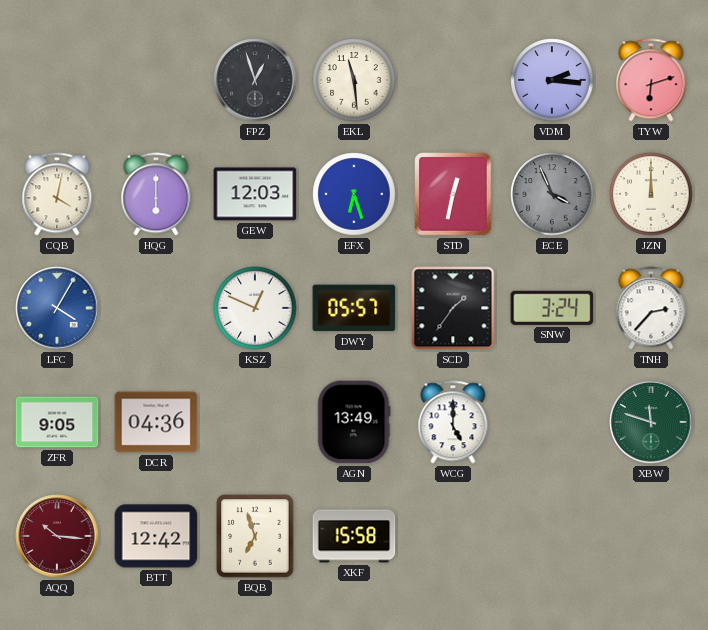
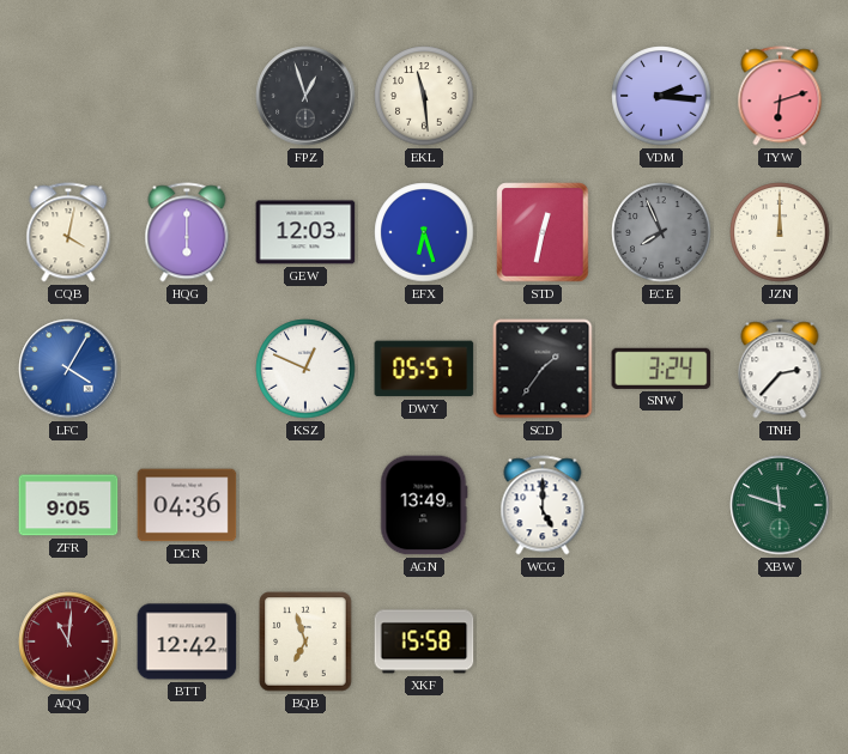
ECE: 3:56 -> 7:56 (661, 232)
AQQ: 10:16 -> 11:01 (68, 641)
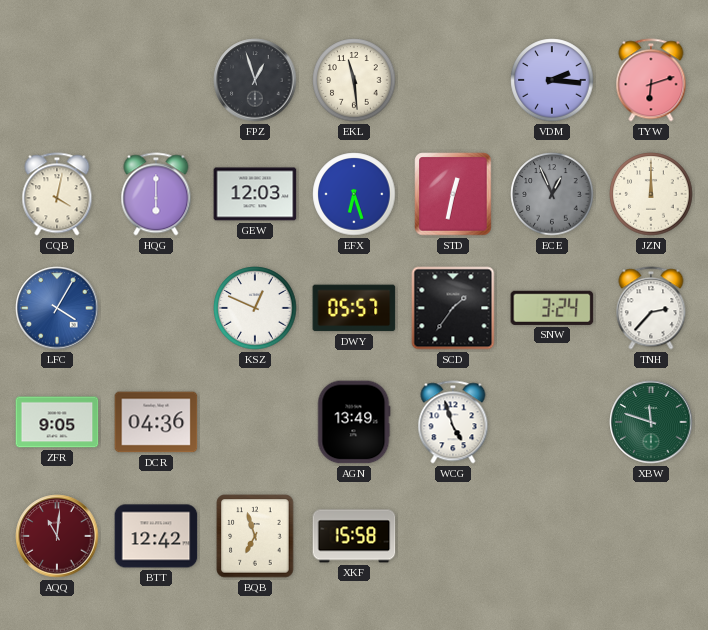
ECE: 7:56 -> 12:56 (552, 194)
WCG: 5:00 -> 4:57 (453, 422)
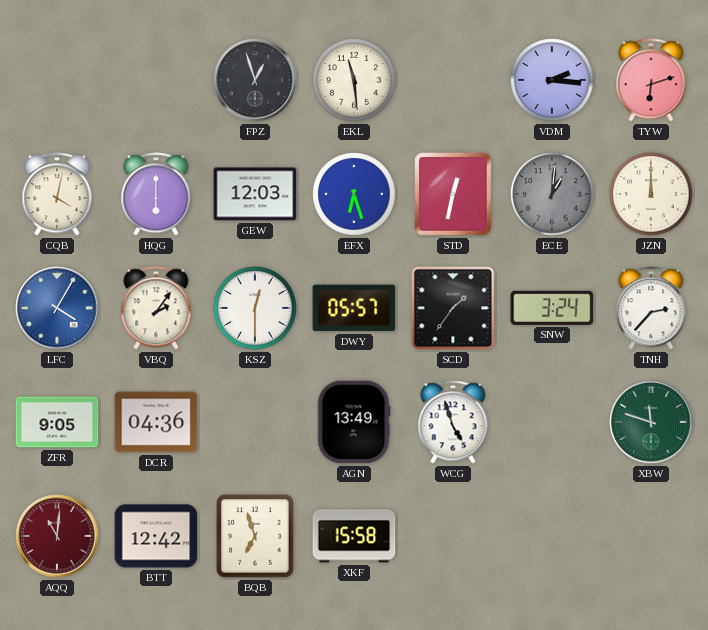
ECE: 12:56 -> 1:01 (552, 194)
VBQ: none -> 2:06 (156, 308)
KSZ: 12:49 -> 12:30 (255, 308)
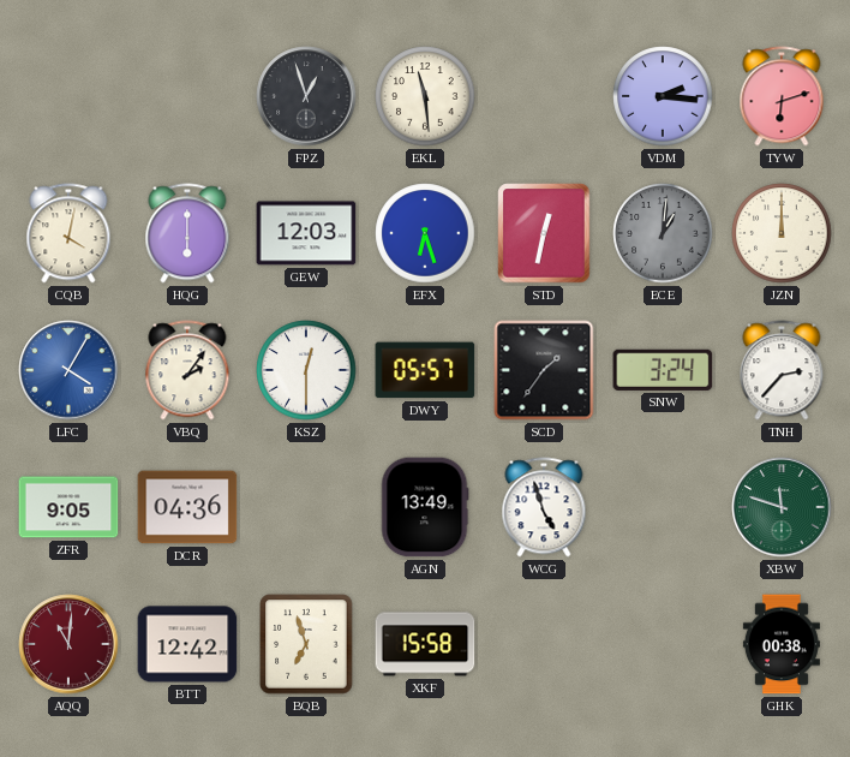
GHK: none -> 00:38 (782, 644)
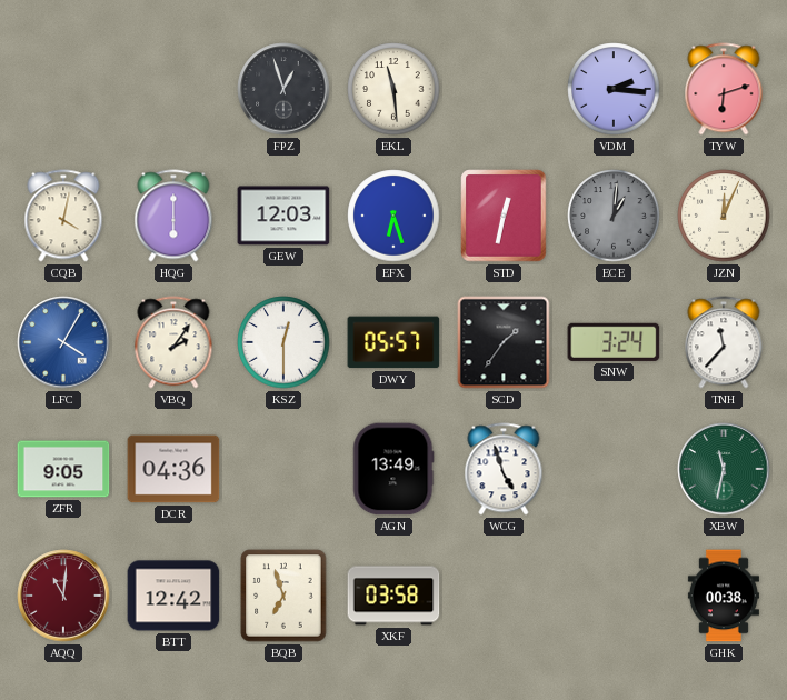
JZN: 12:00 -> 12:04 (724, 216)
TNH: 2:37 -> 11:37 (724, 342)
XBW: 11:48 -> 11:32 (724, 469)
XKF: 15:58 -> 03:58 (393, 596)
